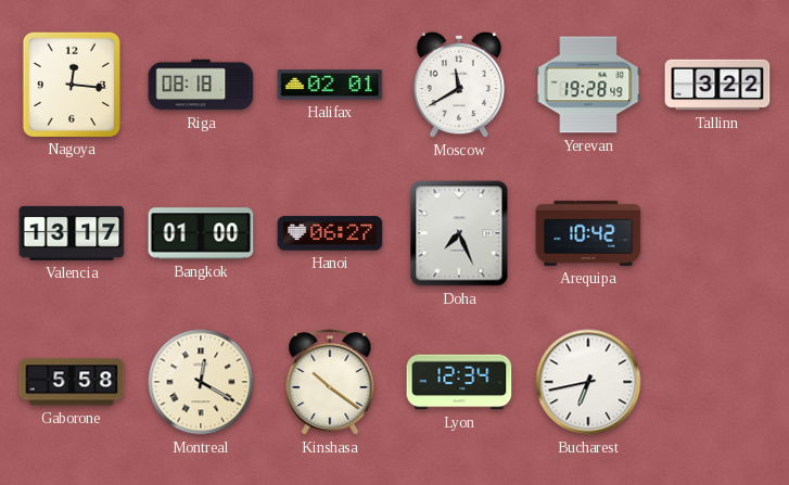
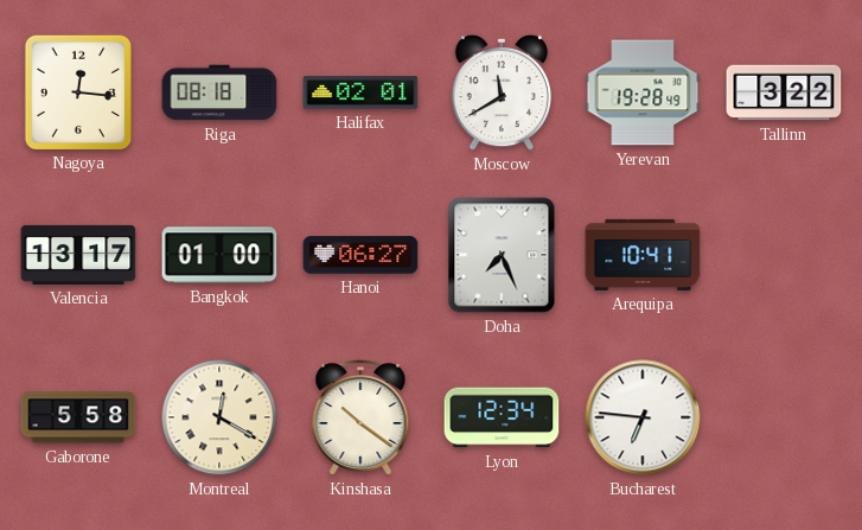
Arequipa: 10:42 -> 10:41 (643, 255)
Bucharest: 6:43 -> 6:46 (643, 417)
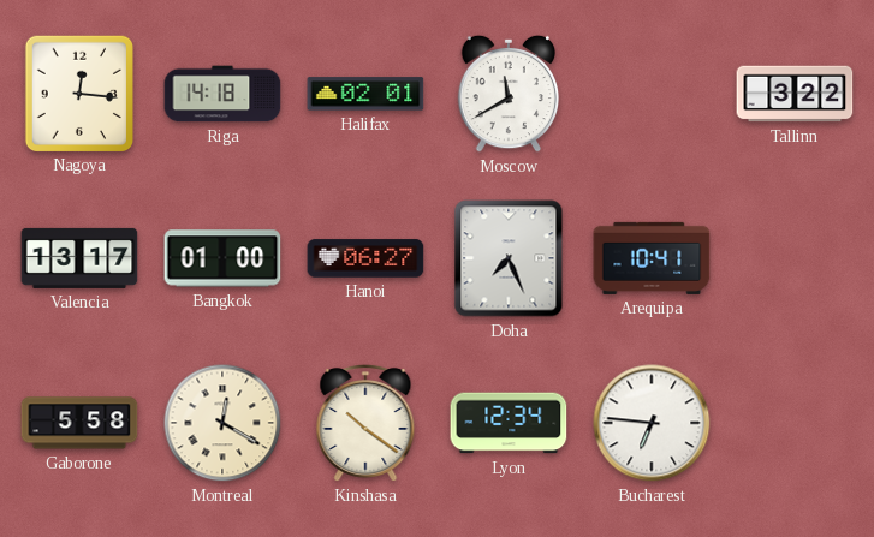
Riga: 08:18 -> 14:18 (222, 94)
Yerevan: 19:28 -> none (643, 92)
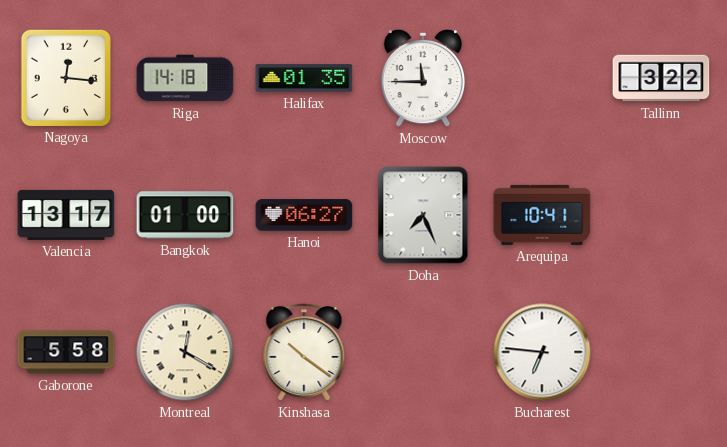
Halifax: 02:01 -> 01:35 (304, 78)
Moscow: 11:40 -> 11:45 (423, 78)
Lyon: 12:34 -> none (509, 423)
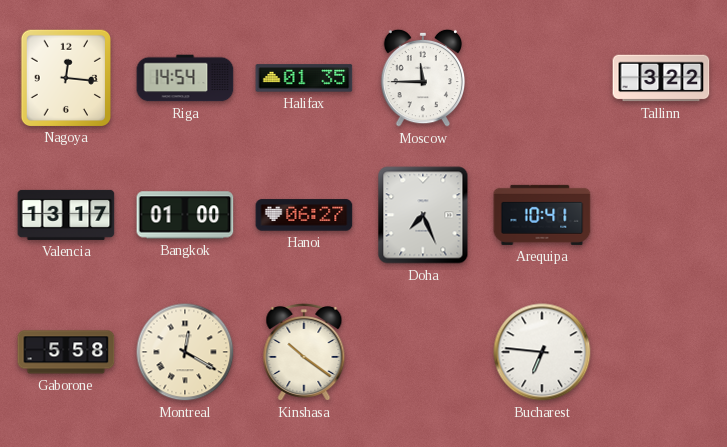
Riga: 14:18 -> 14:54 (185, 78)
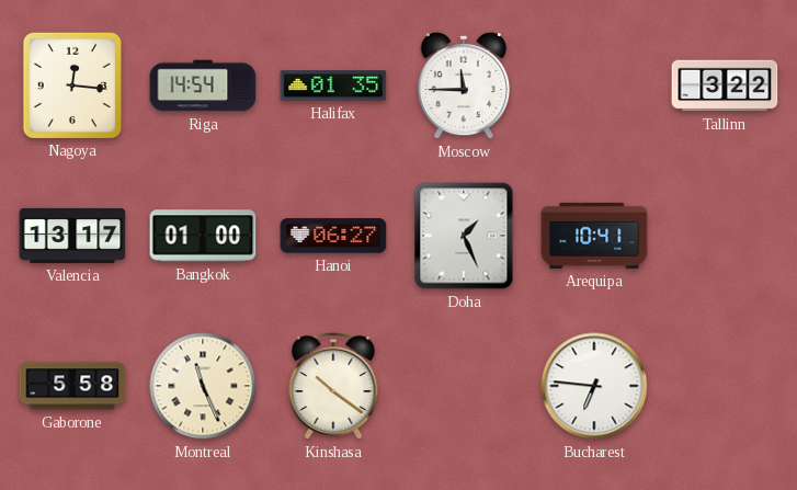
Doha: 7:26 -> 1:26 (464, 236)
Montreal: 12:20 -> 11:26 (203, 386)
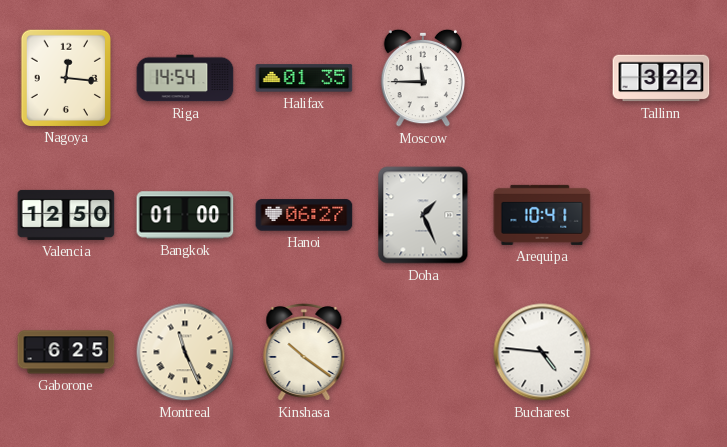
Valencia: 13:17 -> 12:50 (66, 215)
Gaborone: 5:58 -> 6:25 (66, 352)
Bucharest: 6:46 -> 4:46 (542, 352)
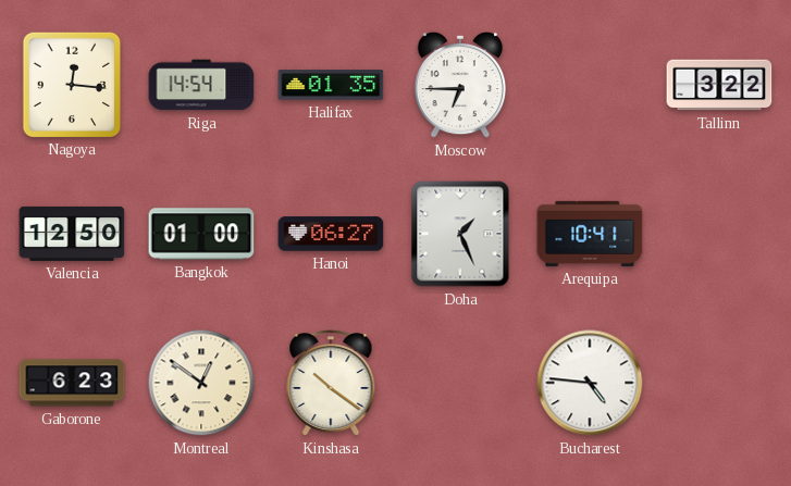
Moscow: 11:45 -> 6:45 (460, 85)
Gaborone: 6:25 -> 6:23 (72, 383)
Montreal: 11:26 -> 12:51 (201, 383)
